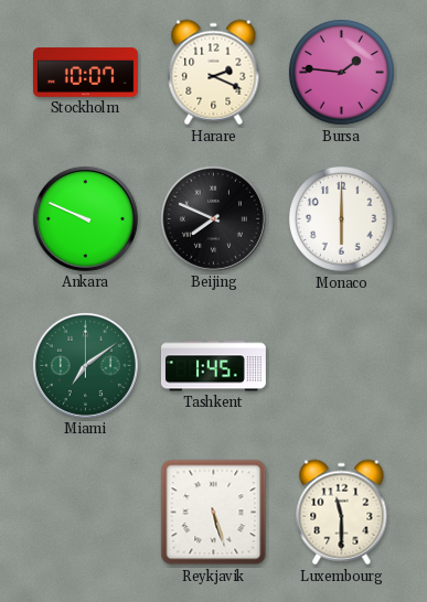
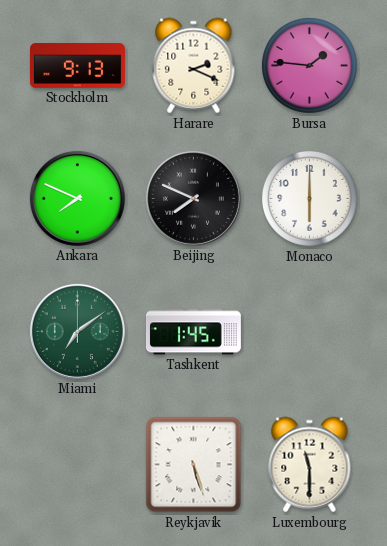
Stockholm: 10:07 -> 9:13 (77, 66)
Ankara: 9:49 -> 7:49 (77, 198)
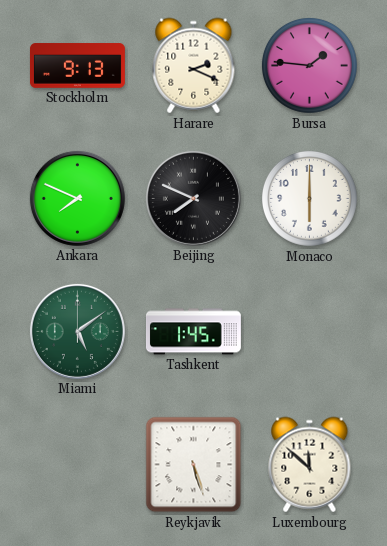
Miami: 7:09 -> 5:09 (77, 331)
Luxembourg: 11:30 -> 11:52 (310, 465)
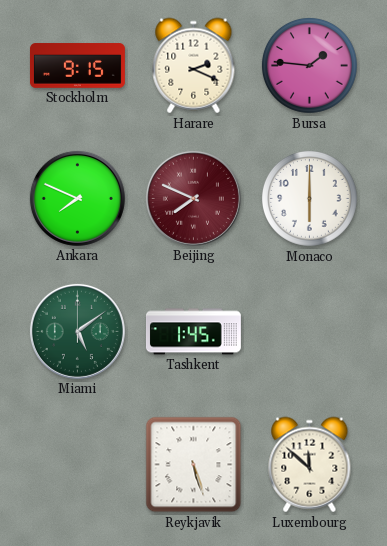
Stockholm: 9:13 -> 9:15 (77, 66)
Beijing dial: black -> burgundy (193, 198)
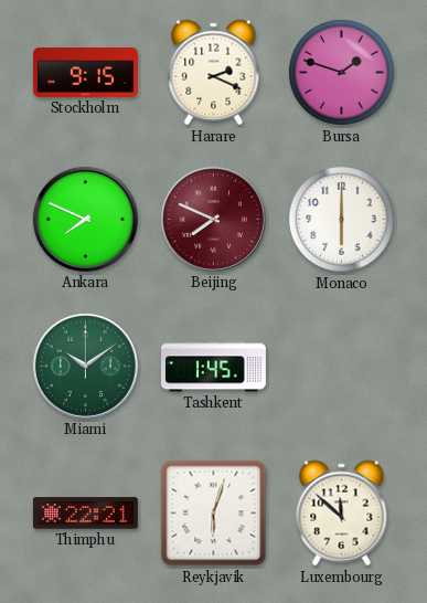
Bursa: 1:46 -> 1:48 (341, 72)
Miami: 5:09 -> 10:09 (85, 366)
Thimphu: none -> 22:21 (85, 514)
Reykjavik: 5:27 -> 6:03 (214, 514)
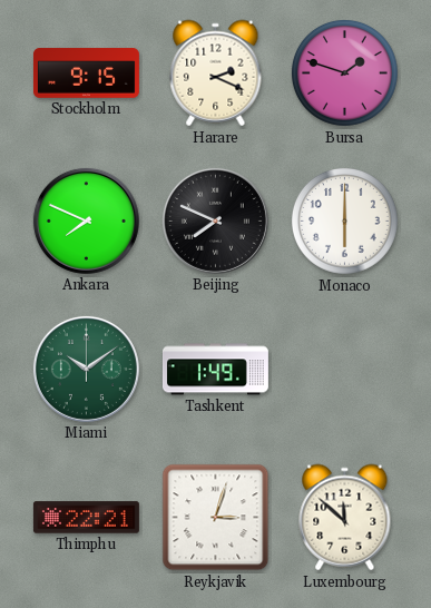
Beijing dial: burgundy -> black (215, 220)
Tashkent: 1:45 -> 1:49 (215, 370)
Reykjavik: 6:03 -> 3:03 (216, 518)
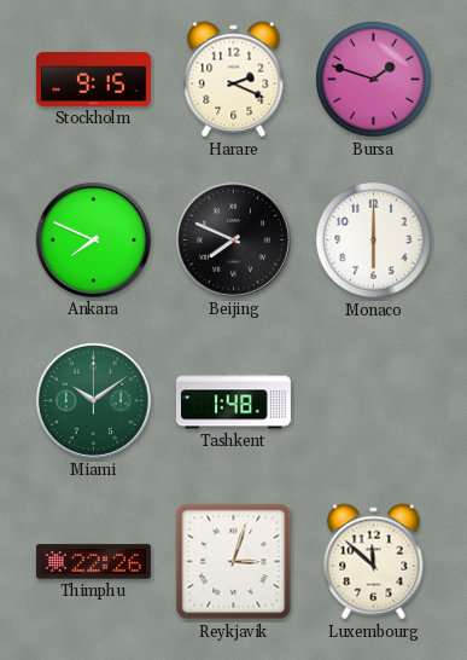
Tashkent: 1:49 -> 1:48 (233, 401)
Thimphu: 22:21 -> 22:26 (93, 562)
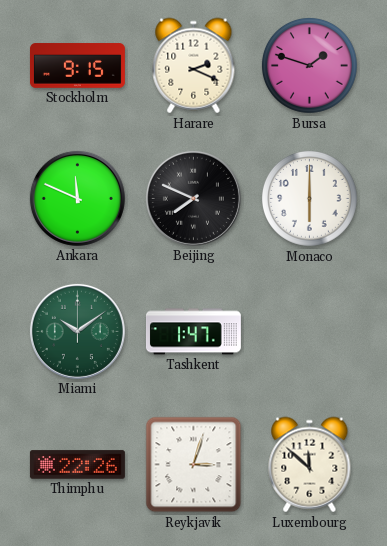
Ankara: 7:49 -> 11:49 (77, 198)
Tashkent: 1:48 -> 1:47 (193, 332)
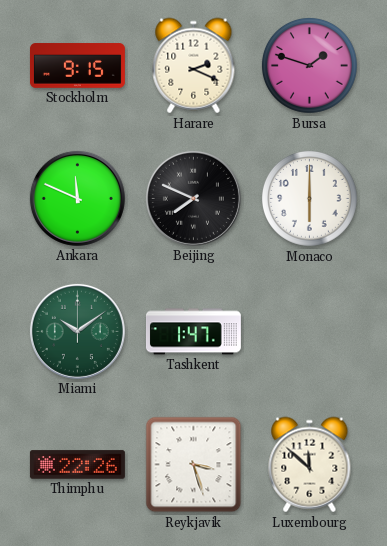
Reykjavik: 3:03 -> 3:27 (194, 465)
